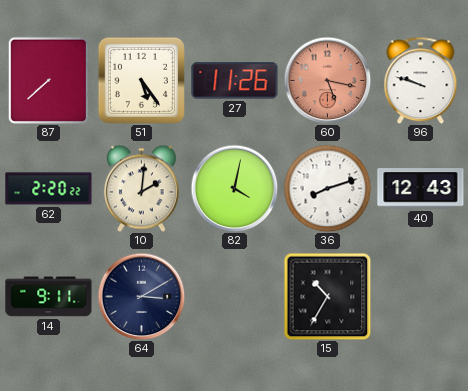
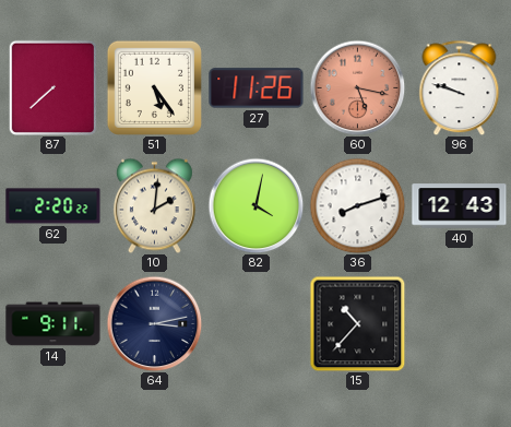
64: 3:10 -> 3:13 (154, 323)
15: 10:35 -> 10:37 (357, 323)
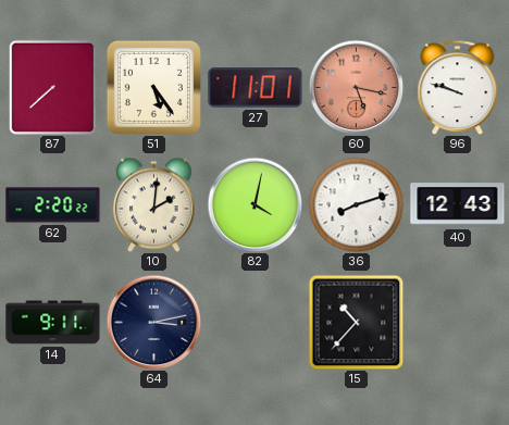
27: 11:26 -> 11:01 (256, 88)
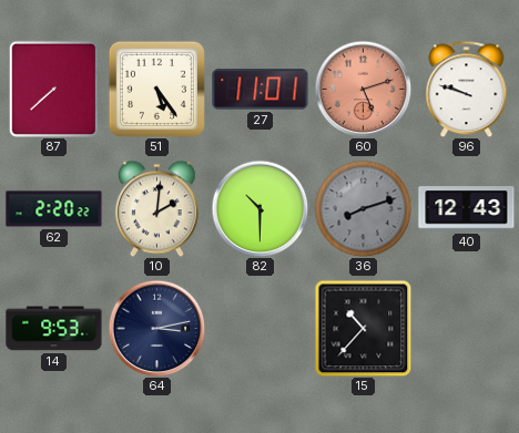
60: 5:17 -> 5:12 (363, 89)
82: 4:02 -> 10:30 (259, 208)
36 dial: white -> grey (363, 208)
14: 9:11 -> 9:53 (54, 329)
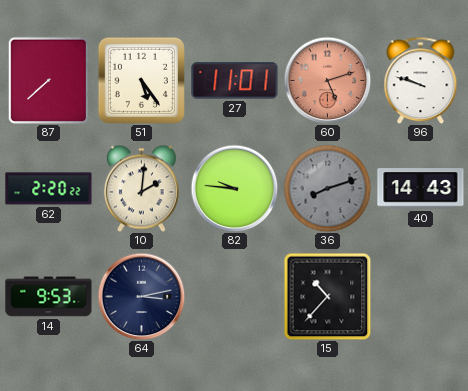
82: 10:30 -> 9:46 (234, 188)
40: 12:43 -> 14:43 (421, 189)
